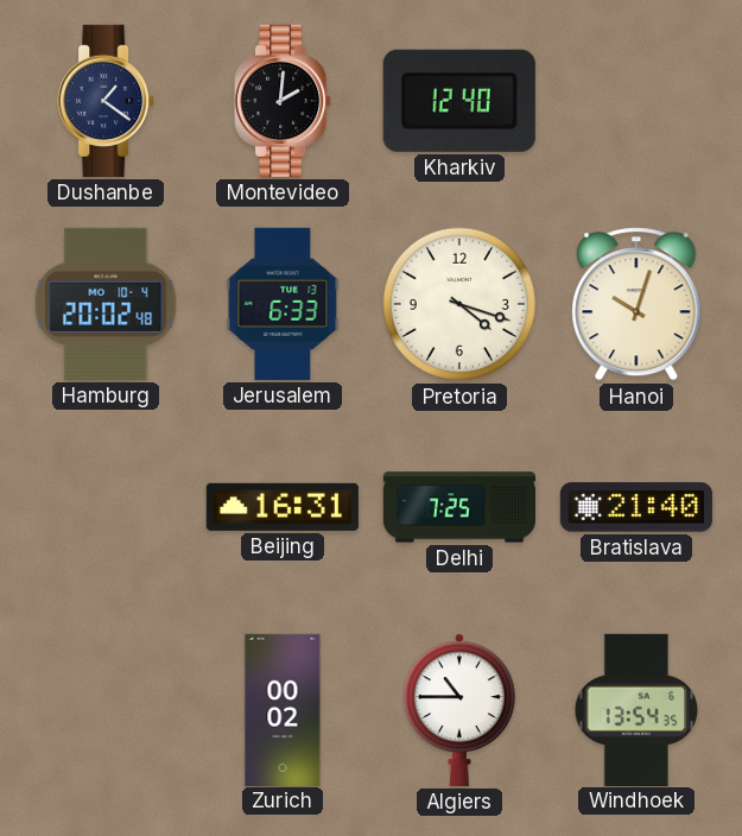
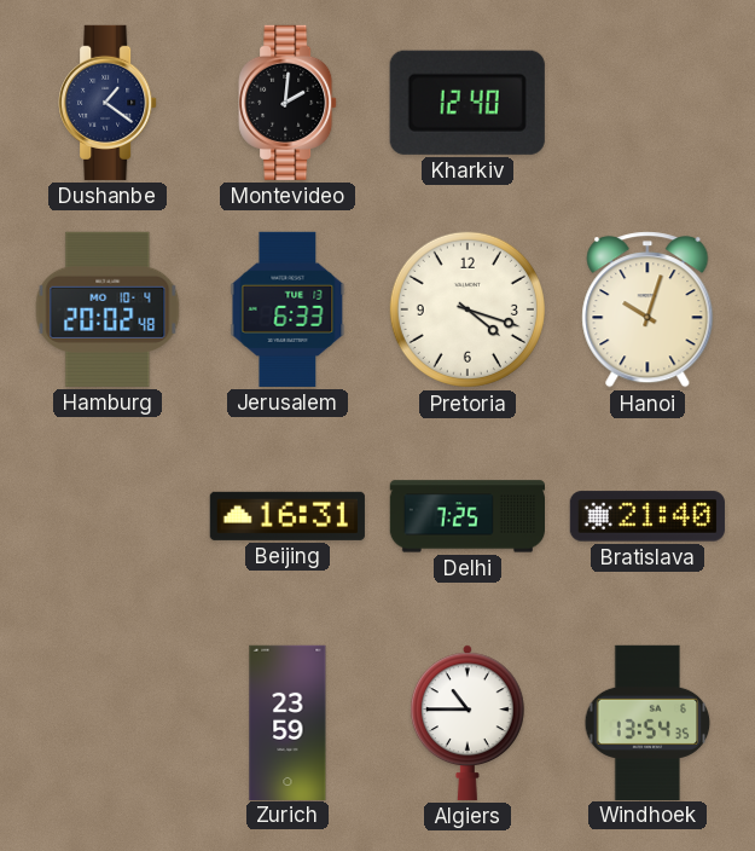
Zurich: 00:02 -> 23:59 (288, 722)
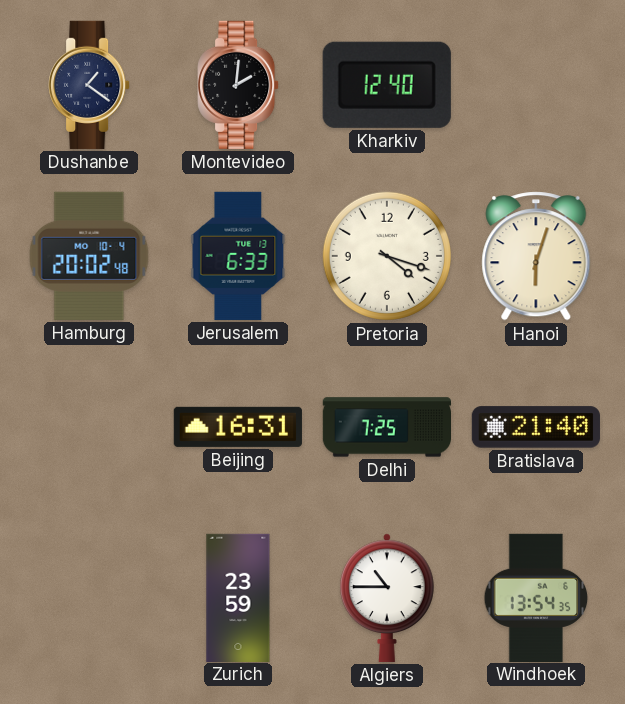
Hanoi: 10:03 -> 6:03 (536, 256)
